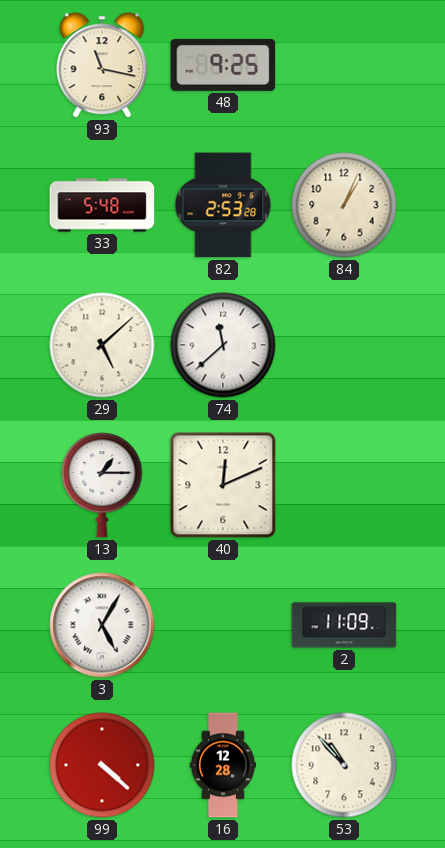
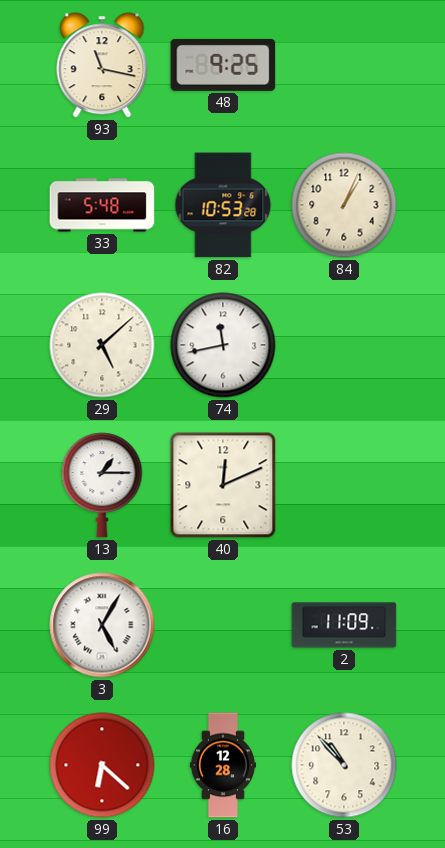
82: 2:53 -> 10:53 (223, 205)
74: 11:38 -> 11:43 (223, 345)
99: 4:22 -> 6:22 (102, 765)
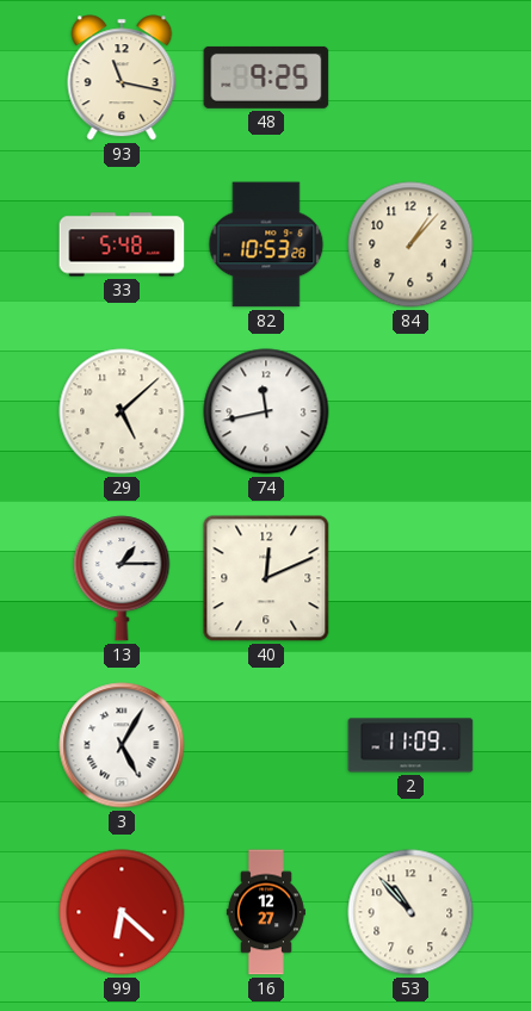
84: 1:04 -> 1:07 (410, 244)
16: 12:28 -> 12:27 (266, 912)
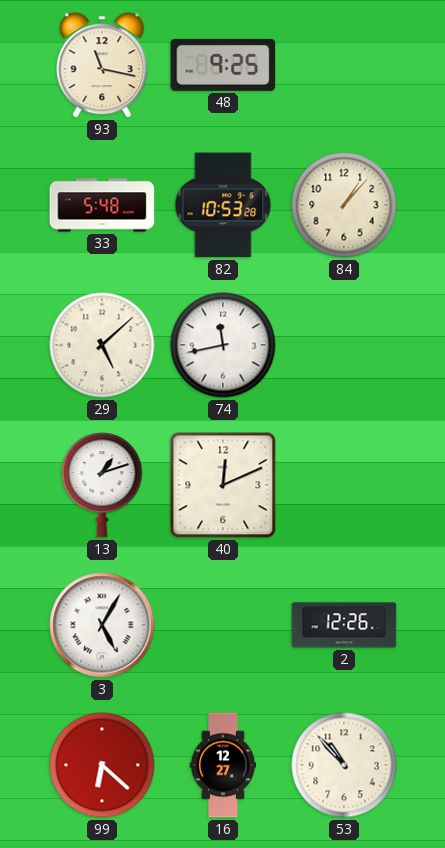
13: 1:15 -> 1:12 (102, 485)
2: 11:09 -> 12:26 (344, 625)
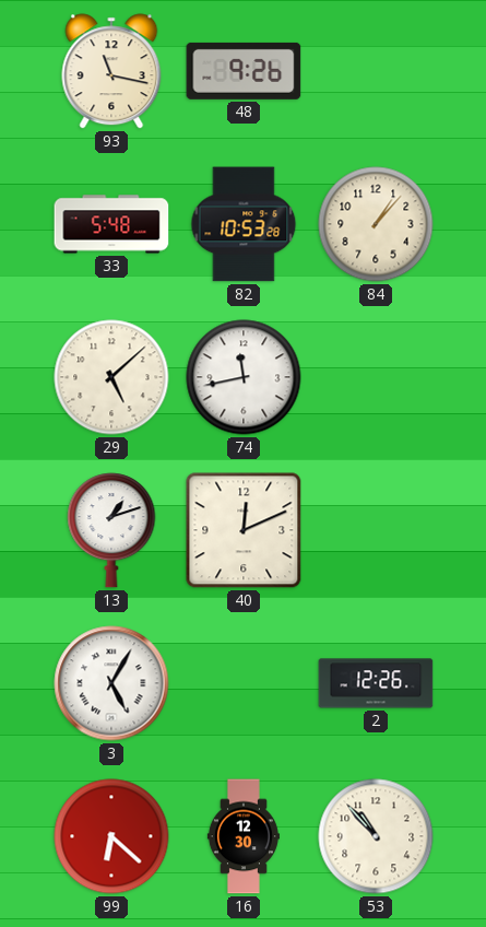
48: 9:25 -> 9:26 (244, 71)
16: 12:27 -> 12:30 (244, 836)
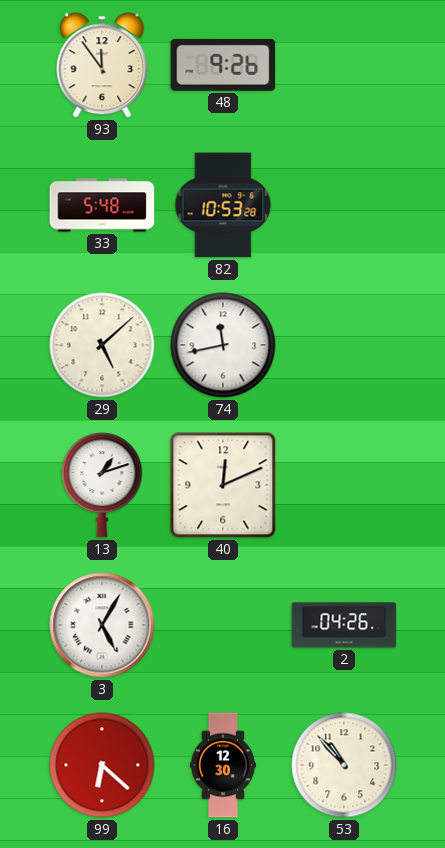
93: 11:17 -> 11:54 (102, 65)
84: 1:07 -> none (376, 224)
2: 12:26 -> 04:26 (344, 625)
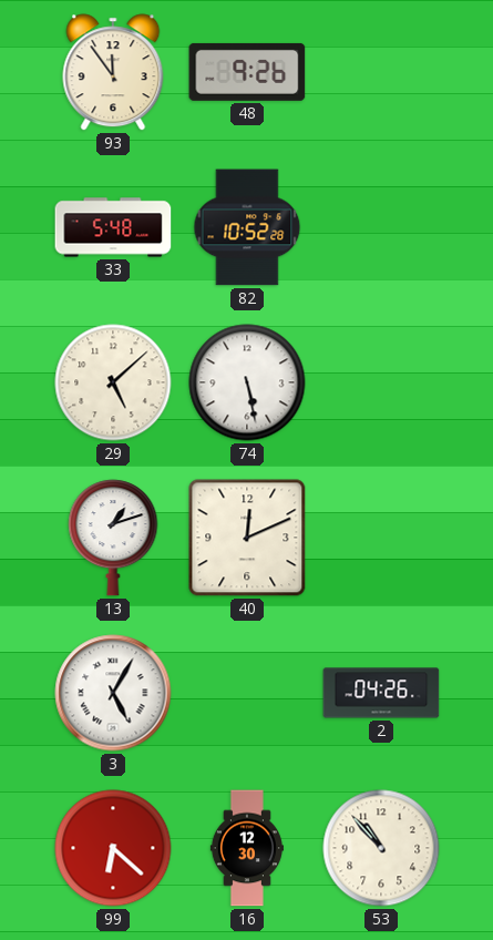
82: 10:53 -> 10:52 (247, 227)
74: 11:43 -> 5:28 (247, 382)
